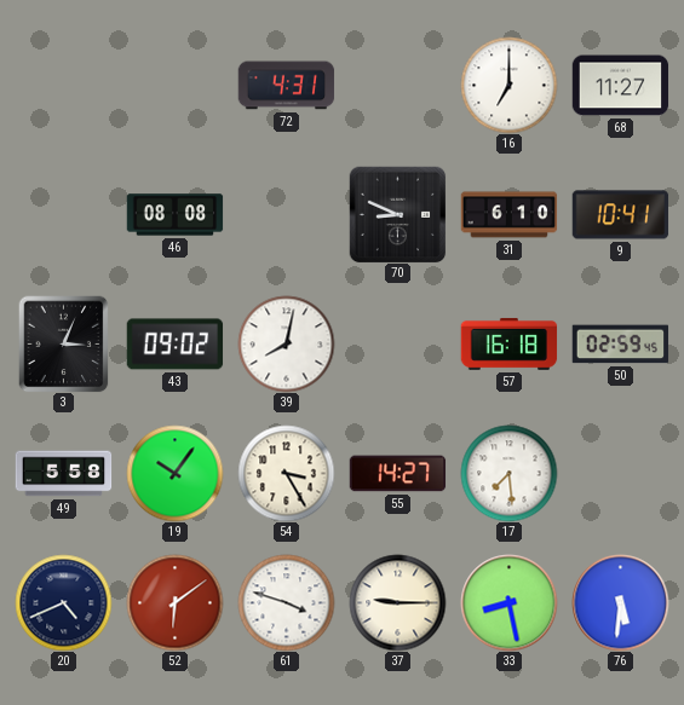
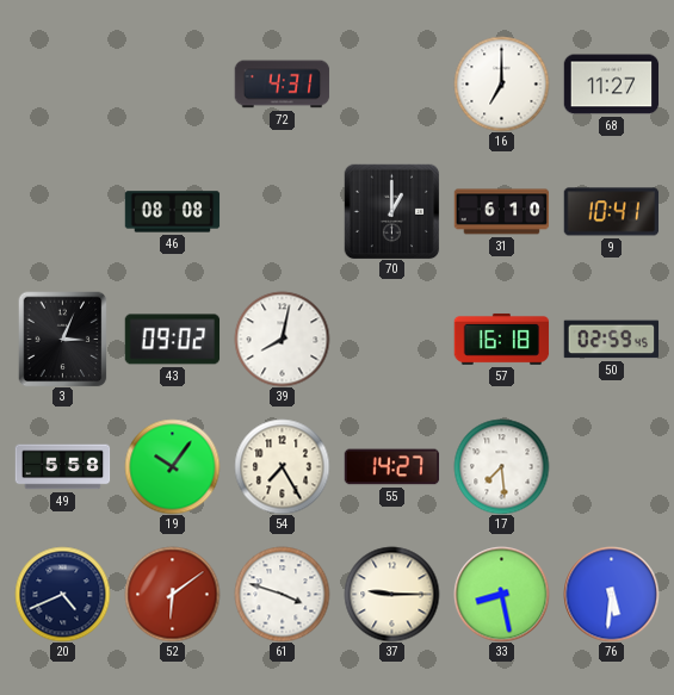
70: 8:49 -> 1:00 (391, 211)
54: 3:25 -> 7:25 (282, 466)
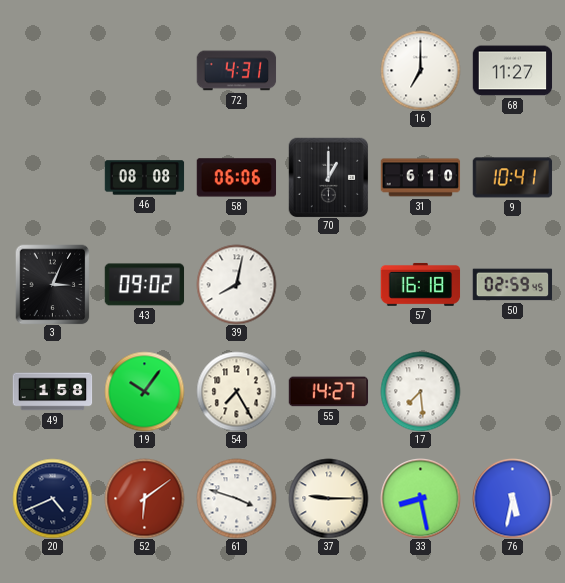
58: none -> 06:06 (236, 178)
49: 5:58 -> 1:58 (52, 392)
76: 5:31 -> 5:32 (512, 498)
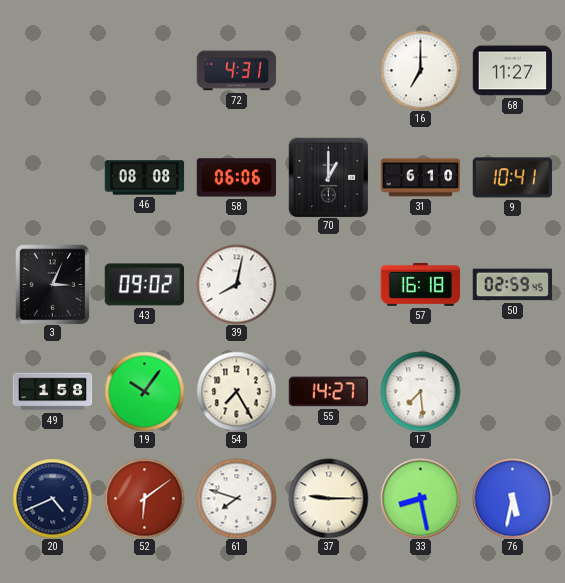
61: 3:48 -> 7:48 (236, 498)
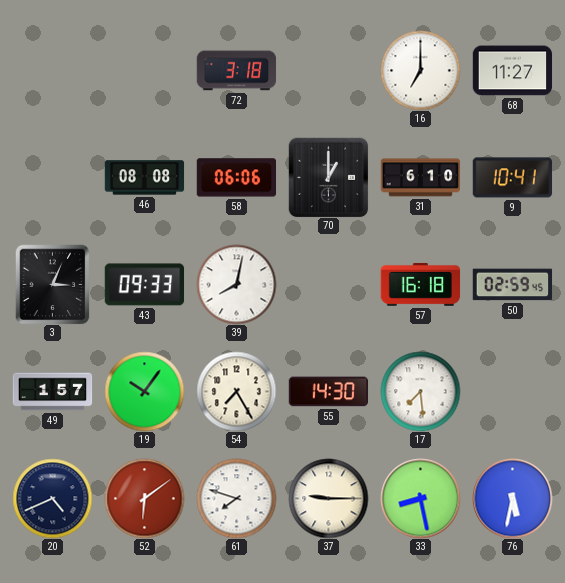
72: 4:31 -> 3:18 (236, 71)
43: 09:02 -> 09:33 (144, 285)
49: 1:58 -> 1:57 (52, 392)
55: 14:27 -> 14:30 (328, 392)
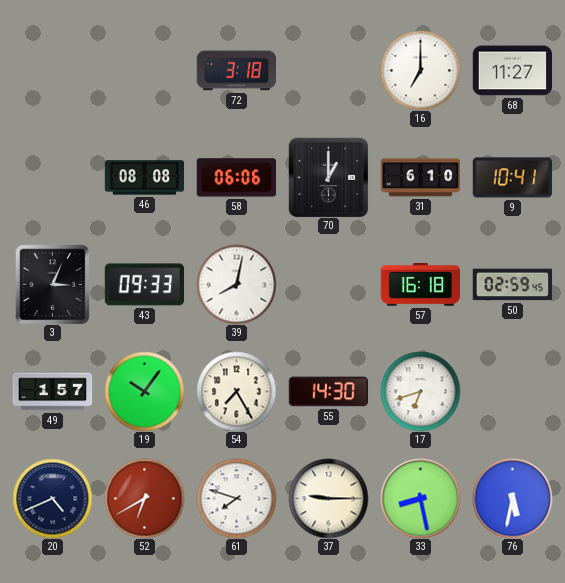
17: 7:29 -> 6:42 (420, 391)
52: 6:09 -> 6:40 (144, 498)
